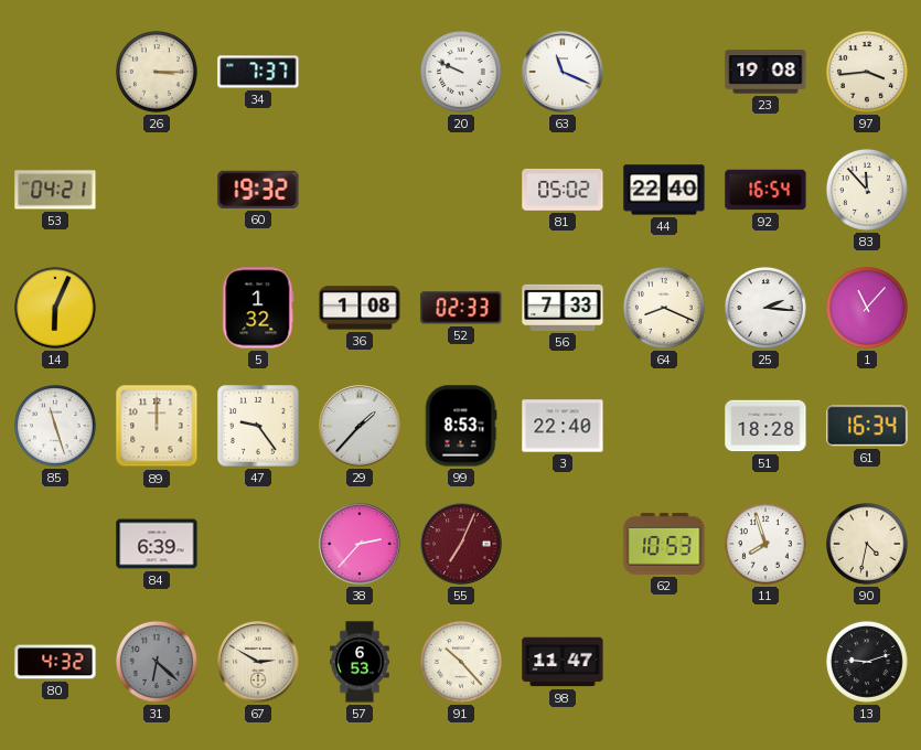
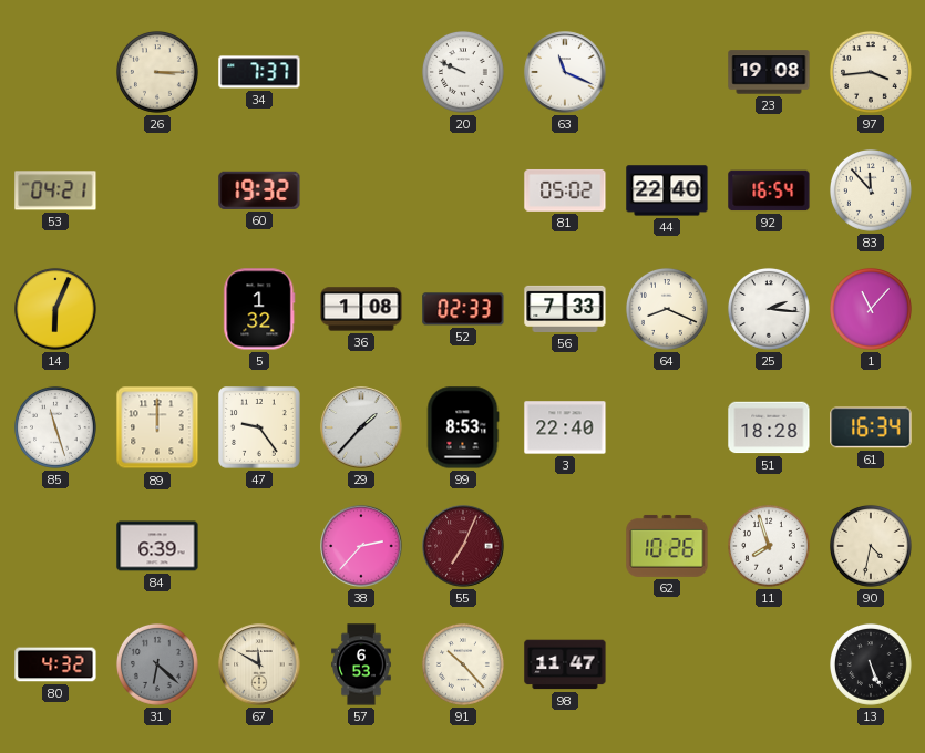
62: 10:53 -> 10:26 (667, 546)
67: 2:50 -> 11:50 (259, 664)
13: 9:12 -> 5:26 (872, 664)
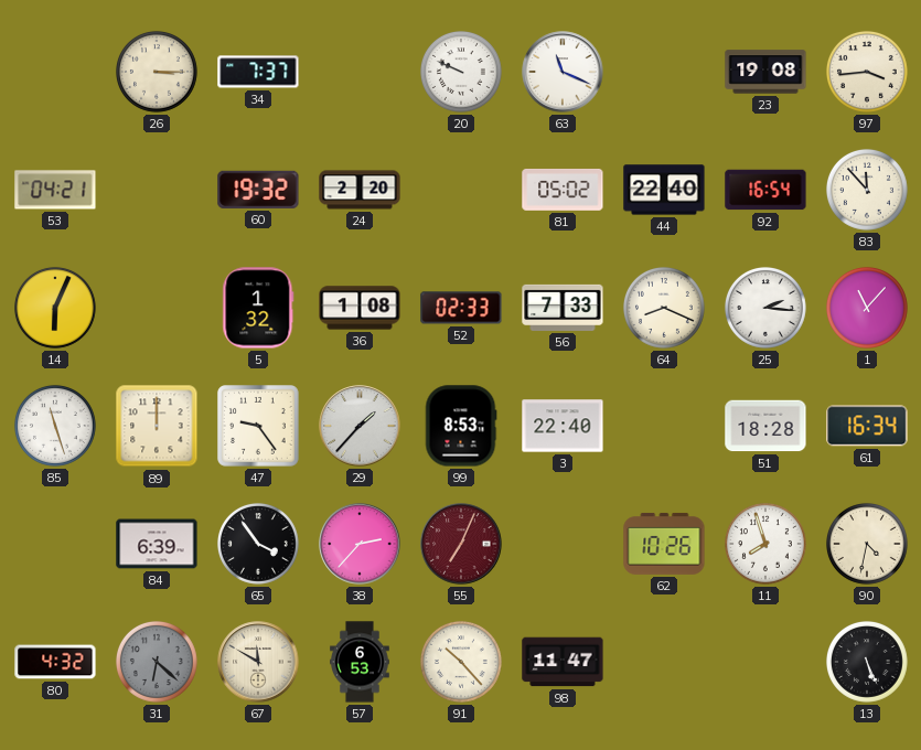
24: none -> 2:20 (360, 190)
65: none -> 3:54 (259, 544)
